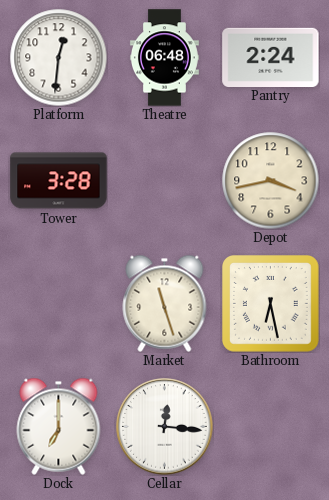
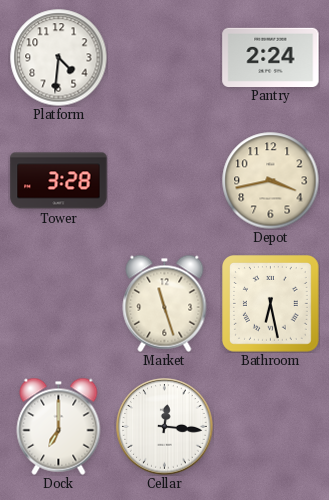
Platform: 12:31 -> 4:31 (58, 57)
Theatre: 06:48 -> none (164, 58)
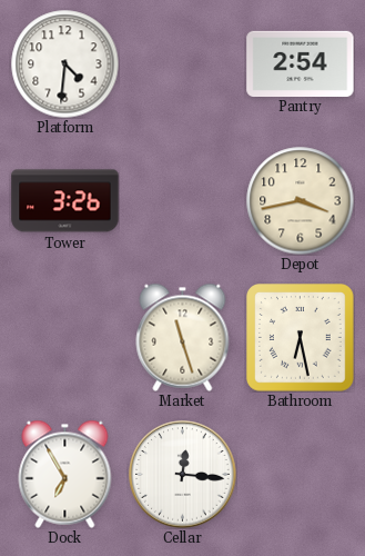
Pantry: 2:24 -> 2:54 (301, 63)
Tower: 3:28 -> 3:26 (65, 201)
Dock: 7:00 -> 6:55 (65, 474)
